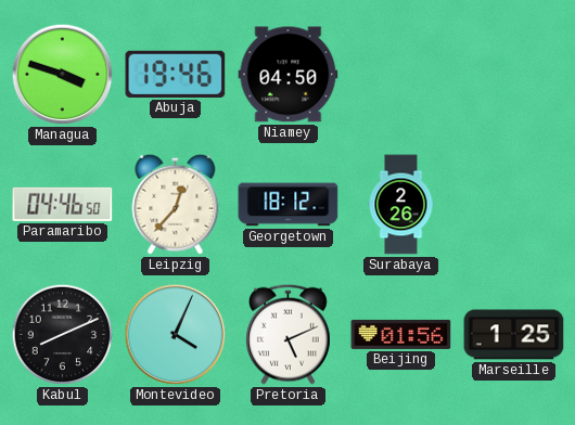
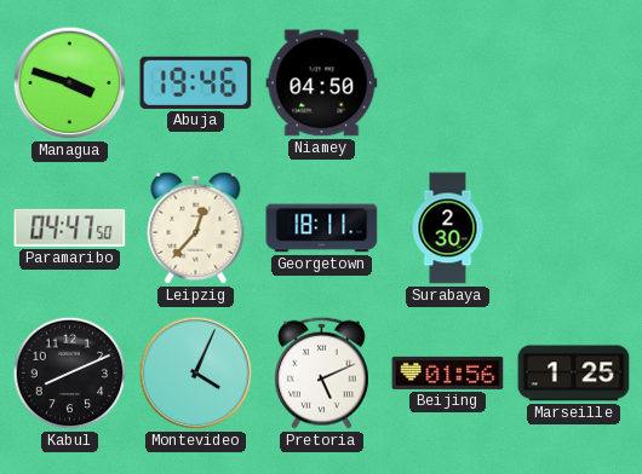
Paramaribo: 04:46 -> 04:47 (70, 227)
Georgetown: 18:12 -> 18:11 (322, 229)
Surabaya: 2:26 -> 2:30 (448, 229)
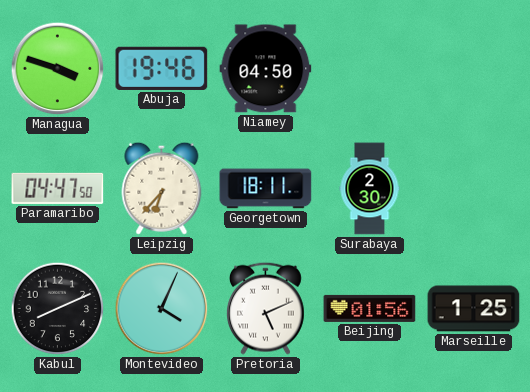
Leipzig: 12:37 -> 6:37 (162, 188)
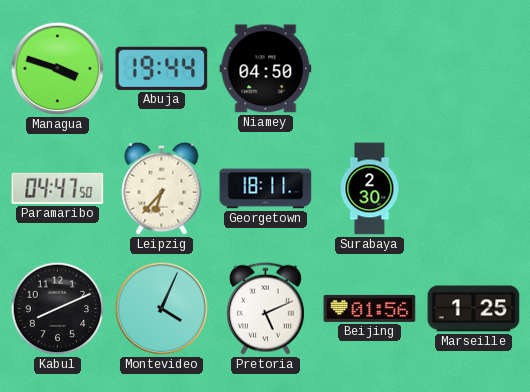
Abuja: 19:46 -> 19:44 (162, 68)
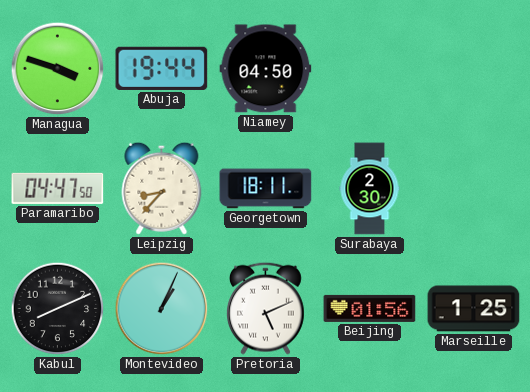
Leipzig: 6:37 -> 8:37 (162, 188)
Montevideo: 4:04 -> 1:04 (162, 309)
